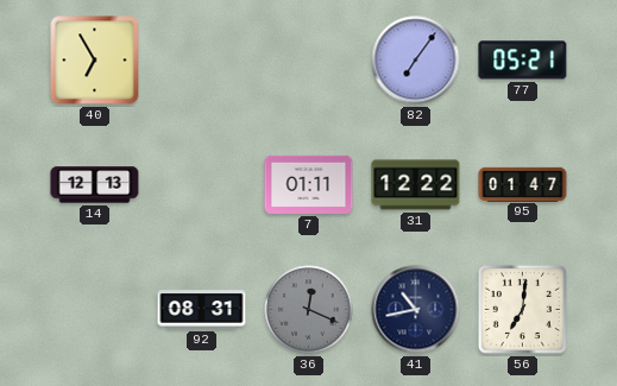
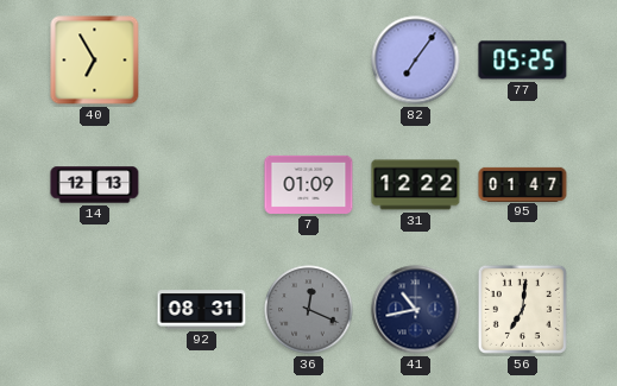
77: 05:21 -> 05:25 (523, 61)
7: 01:11 -> 01:09 (309, 184)
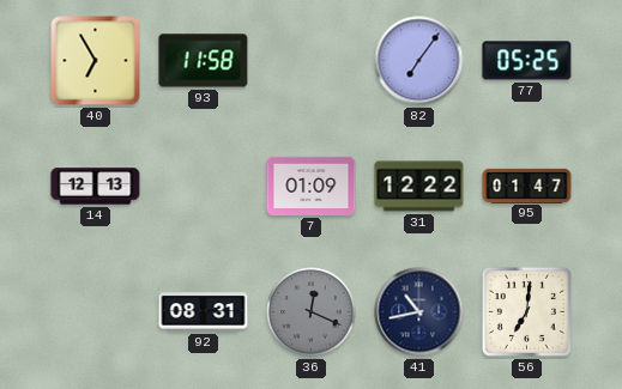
93: none -> 11:58 (204, 61)
